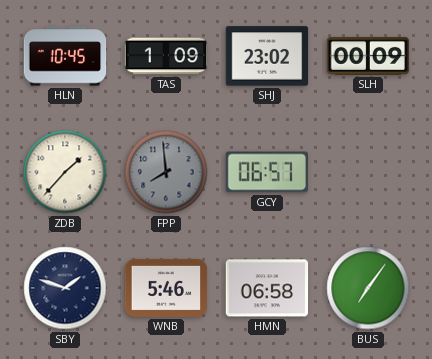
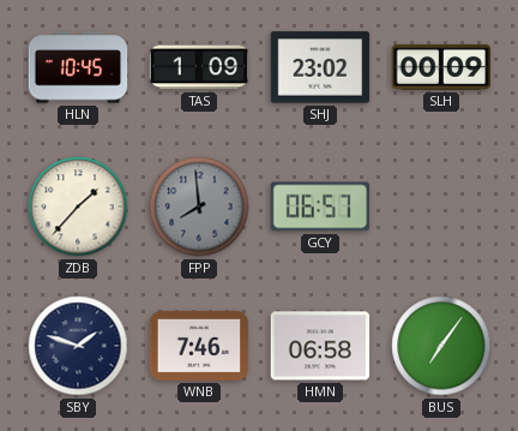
WNB: 5:46 -> 7:46 (199, 346)
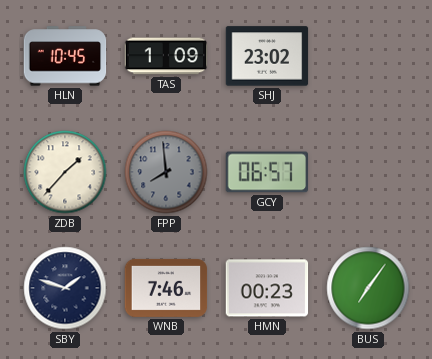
SLH: 00:09 -> none (441, 67)
HMN: 06:58 -> 00:23 (267, 288)
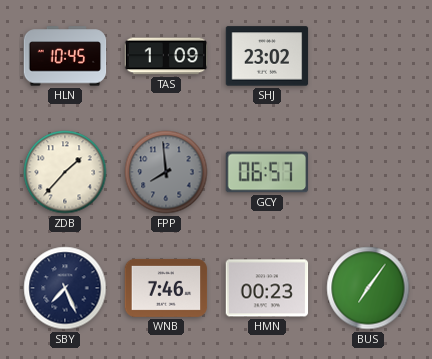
SBY: 1:48 -> 7:26 (65, 288)
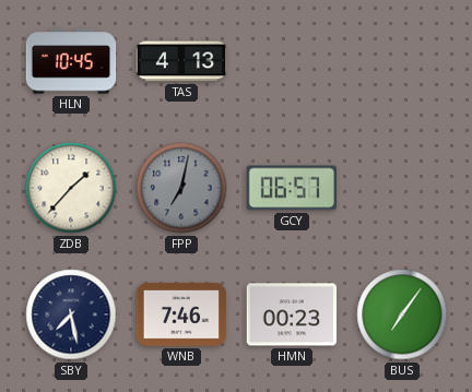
TAS: 1:09 -> 4:13 (181, 61)
SHJ: 23:02 -> none (267, 56)
FPP: 7:59 -> 7:02 (181, 188)
SBY: 7:26 -> 7:28 (71, 314)
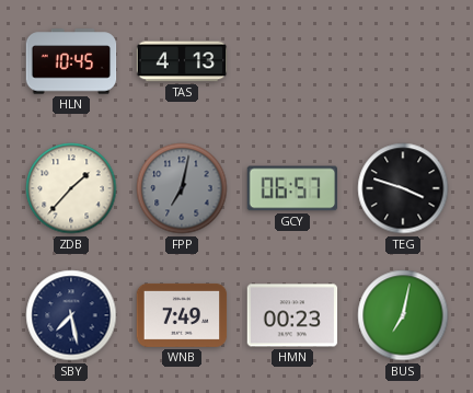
TEG: none -> 3:48 (403, 188)
WNB: 7:46 -> 7:49 (182, 315)
BUS: 7:06 -> 7:02 (403, 315)
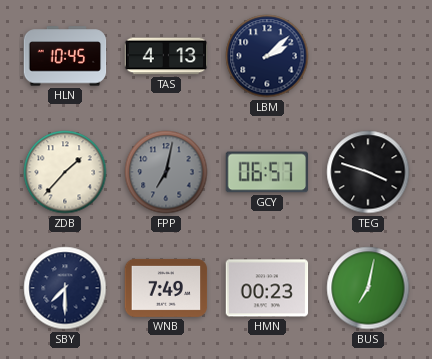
LBM: none -> 2:08 (267, 56)
SBY: 7:28 -> 7:30 (65, 288)
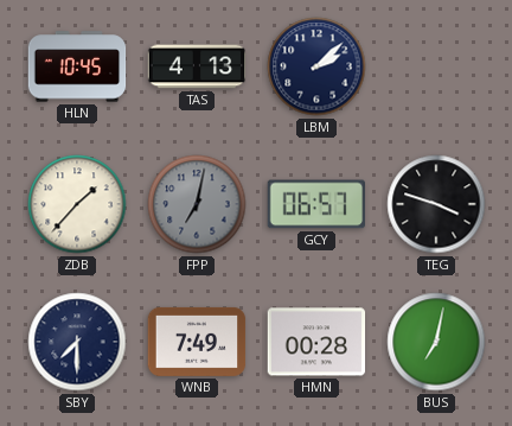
HMN: 00:23 -> 00:28 (316, 342)
